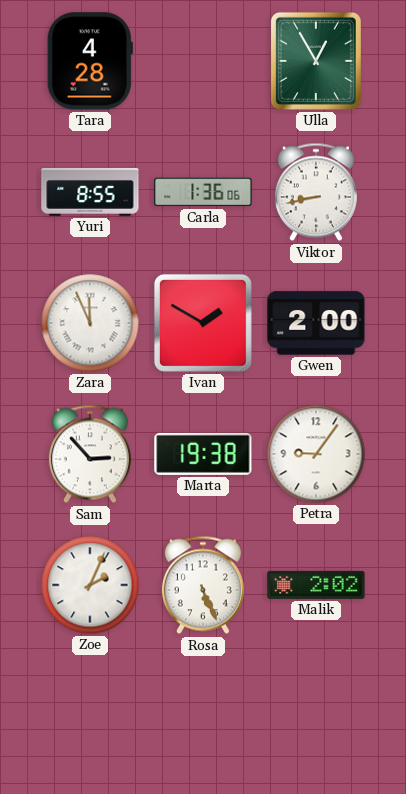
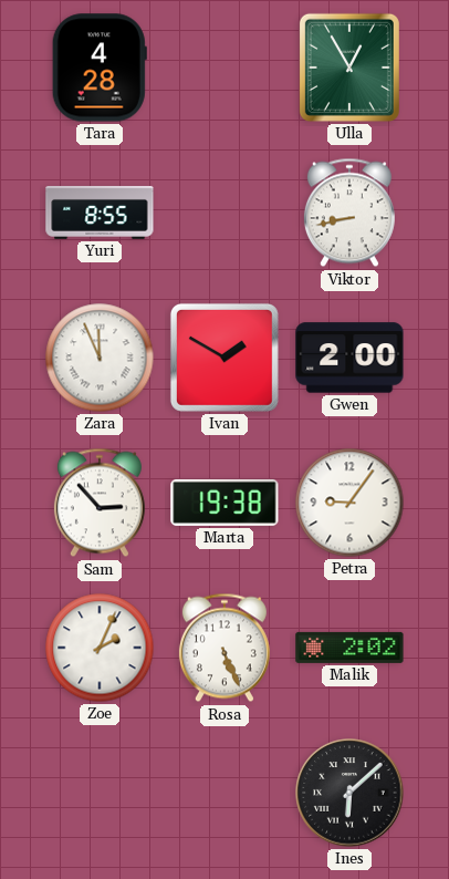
Carla: 1:36 -> none (203, 192)
Ines: none -> 6:08 (349, 793)
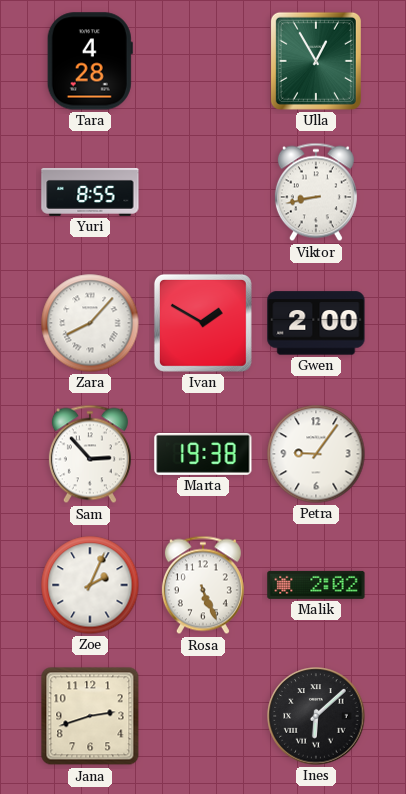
Zara: 11:56 -> 8:07 (90, 323)
Jana: none -> 2:42 (90, 716)
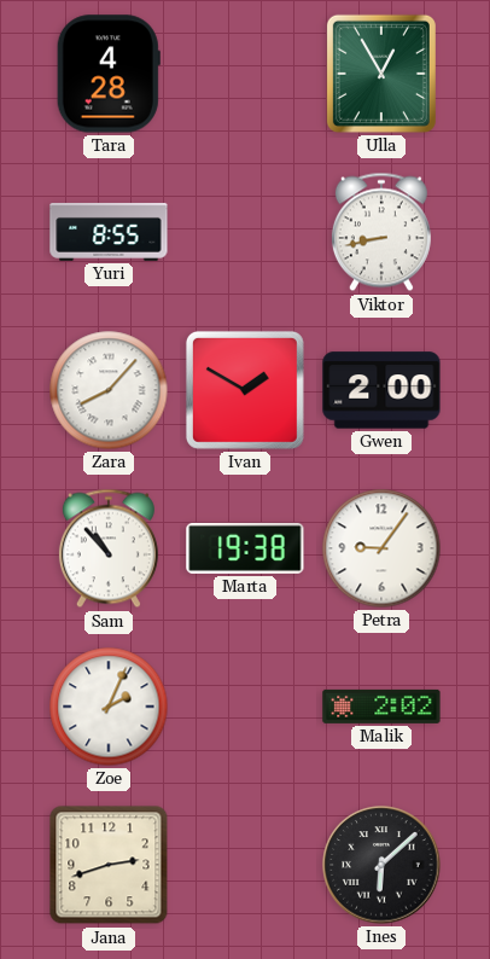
Sam: 2:53 -> 10:53 (109, 548)
Rosa: 5:26 -> none (203, 585)
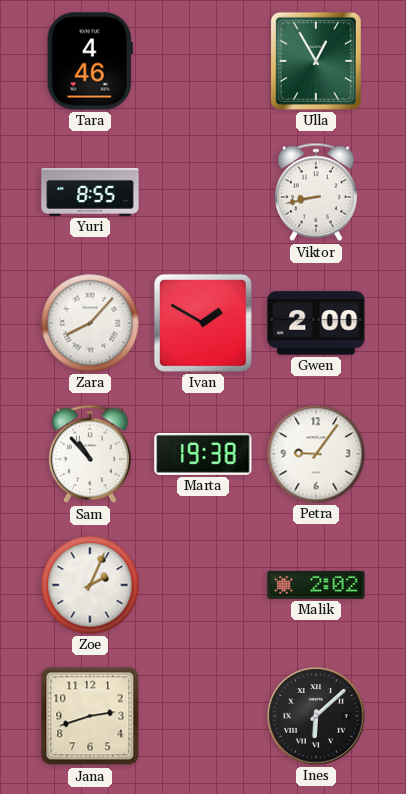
Tara: 4:28 -> 4:46 (90, 61)
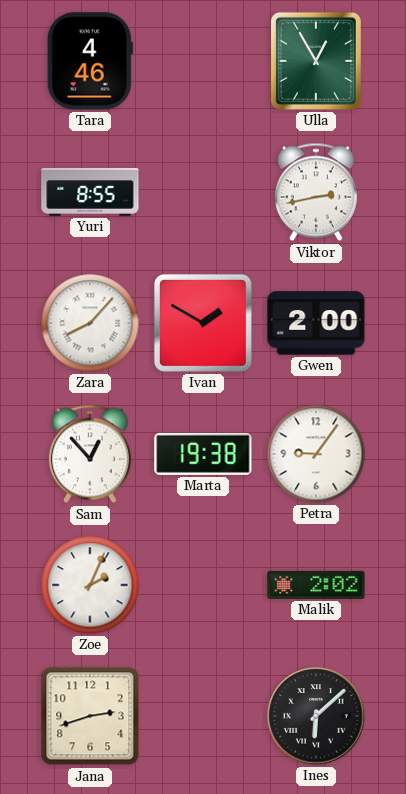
Viktor: 8:43 -> 2:43 (316, 192)
Sam: 10:53 -> 12:53 (90, 454)
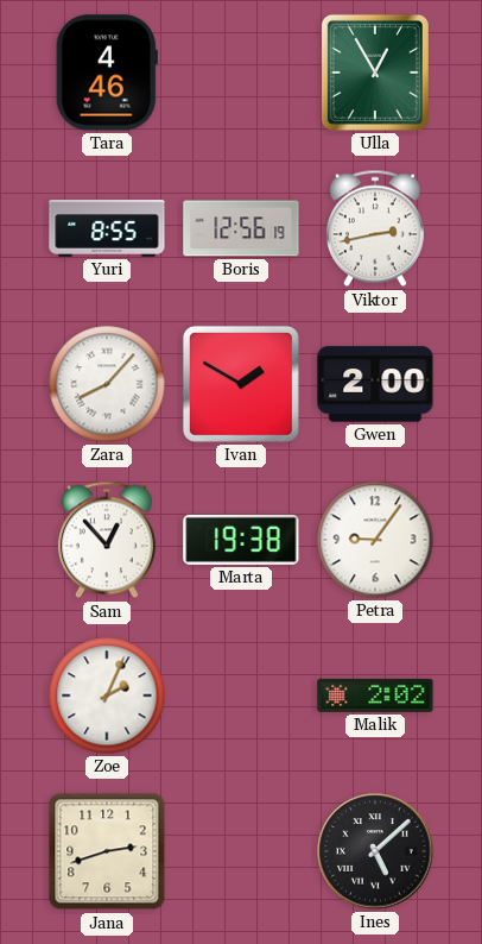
Boris: none -> 12:56 (241, 228)
Ines: 6:08 -> 5:08 (375, 851)
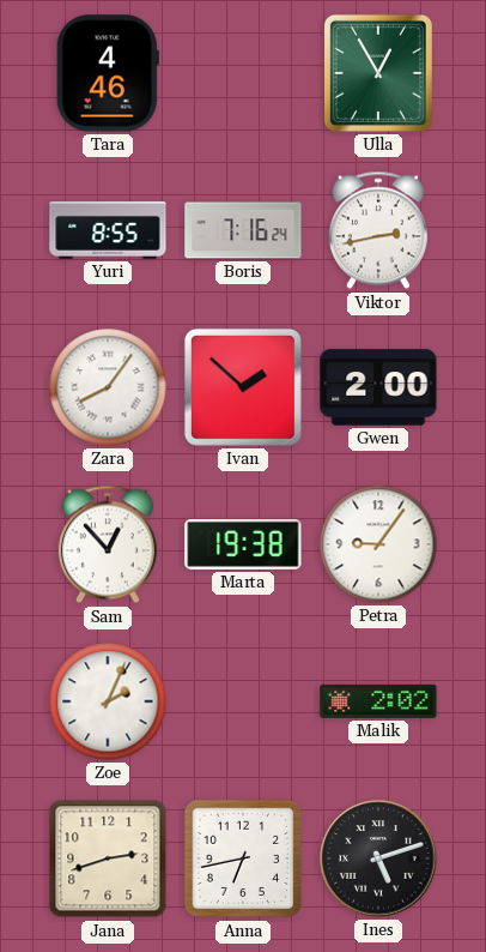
Boris: 12:56 -> 7:16 (243, 230)
Zara: 8:07 -> 8:06 (108, 387)
Ivan: 1:50 -> 1:52 (243, 387)
Anna: none -> 6:43 (243, 858)
Ines: 5:08 -> 5:12 (378, 858)
